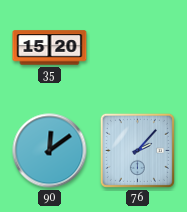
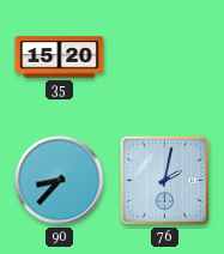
90: 12:09 -> 8:37 (60, 181)
76: 2:07 -> 2:02 (164, 180)
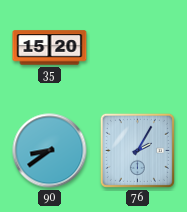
90: 8:37 -> 8:39 (50, 151)
76: 2:02 -> 2:05 (137, 150)
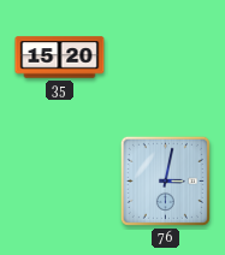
90: 8:39 -> none (50, 151)
76: 2:05 -> 3:02 (165, 180)
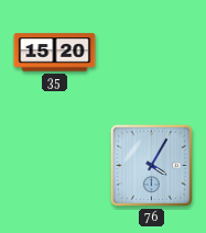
76: 3:02 -> 4:05 (151, 165)
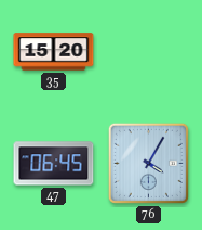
47: none -> 06:45 (54, 164)
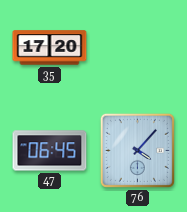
35: 15:20 -> 17:20 (50, 48)
76: 4:05 -> 4:07 (137, 150)
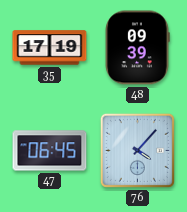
35: 17:20 -> 17:19 (50, 48)
48: none -> 09:39 (137, 48)
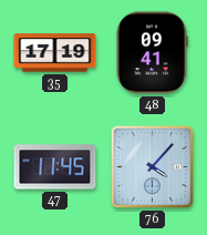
48: 09:39 -> 09:41 (152, 53)
47: 06:45 -> 11:45 (55, 167)
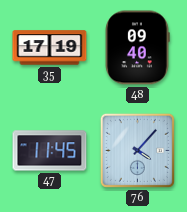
48: 09:41 -> 09:40 (137, 48)
